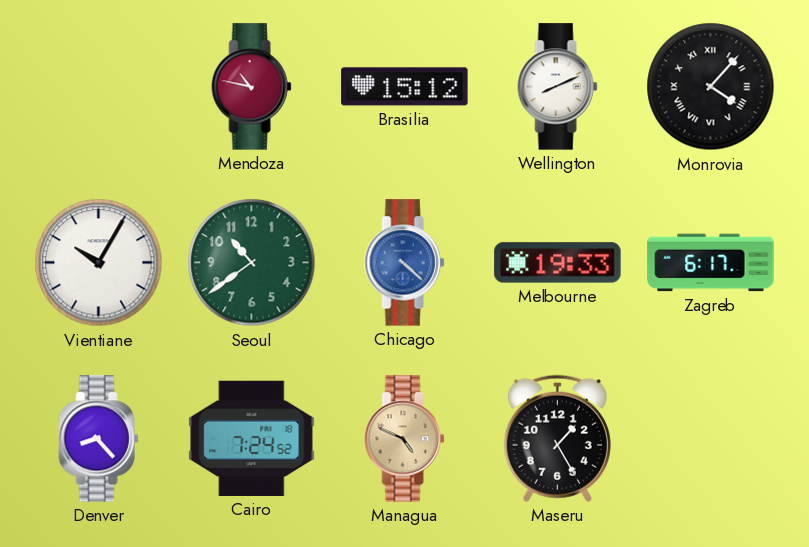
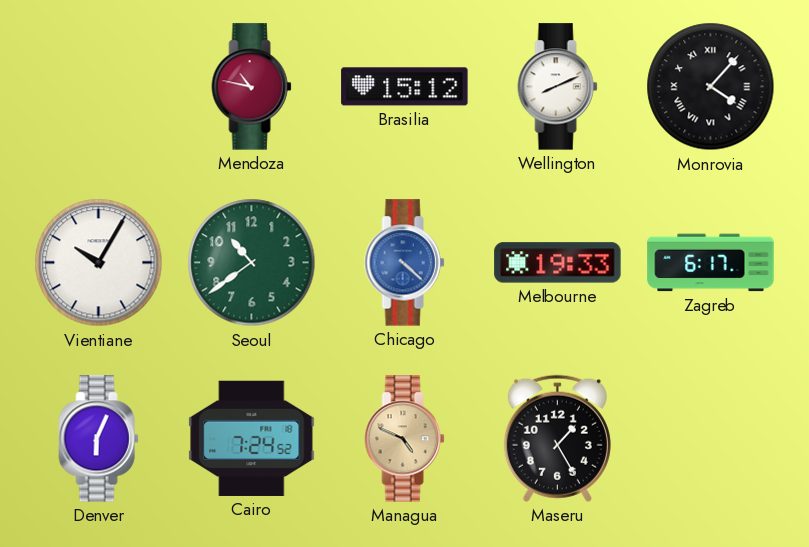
Denver: 8:23 -> 6:04 (99, 439)
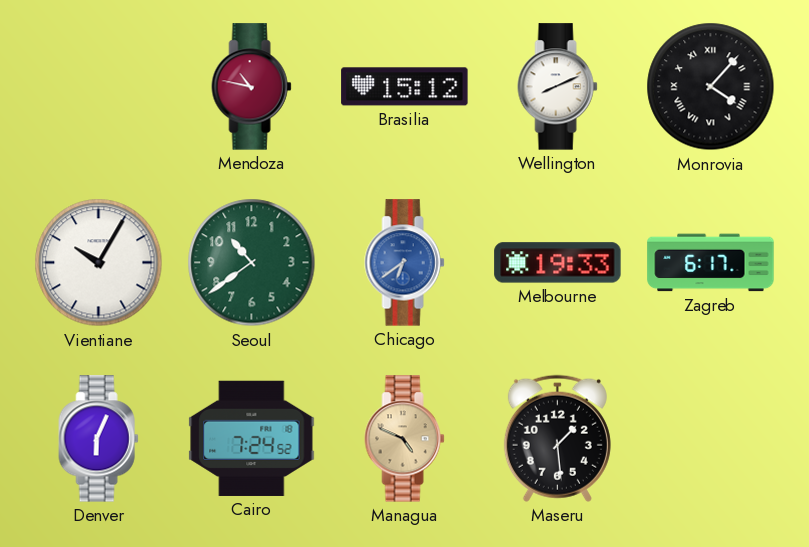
Chicago: 4:22 -> 6:39 (405, 263)
Maseru: 1:25 -> 1:29 (557, 438)
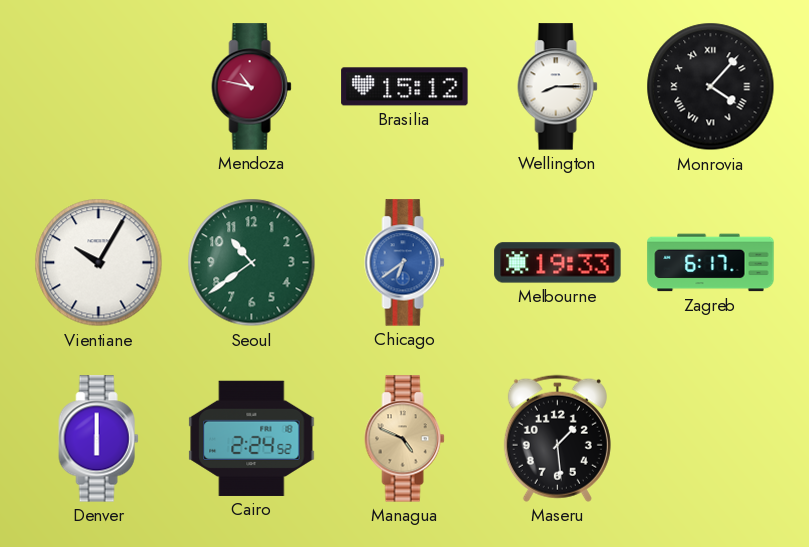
Wellington: 8:11 -> 8:15 (558, 87)
Denver: 6:04 -> 6:00 (99, 439)
Cairo: 7:24 -> 2:24 (252, 438)
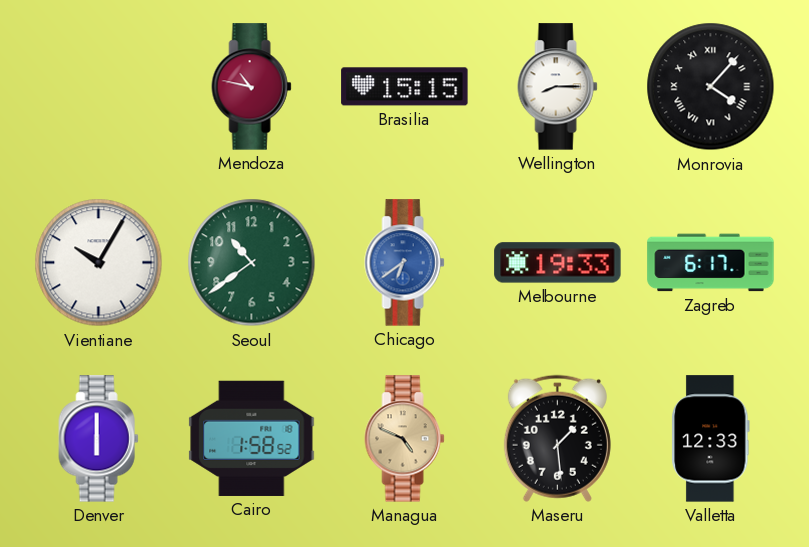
Brasilia: 15:12 -> 15:15 (405, 87)
Cairo: 2:24 -> 1:58 (252, 438)
Valletta: none -> 12:33 (711, 439)
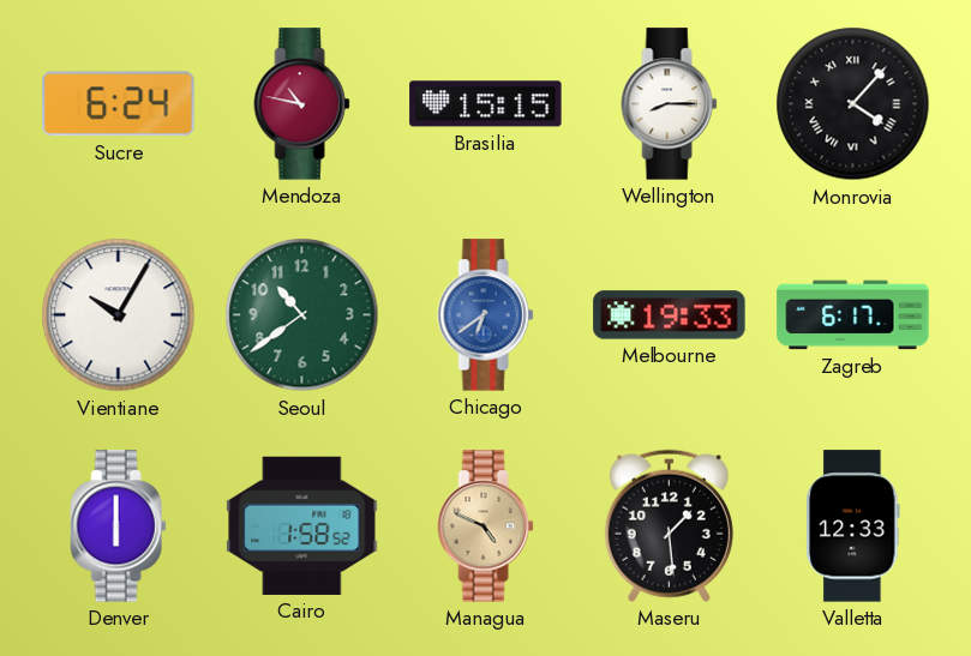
Sucre: none -> 6:24 (119, 104)
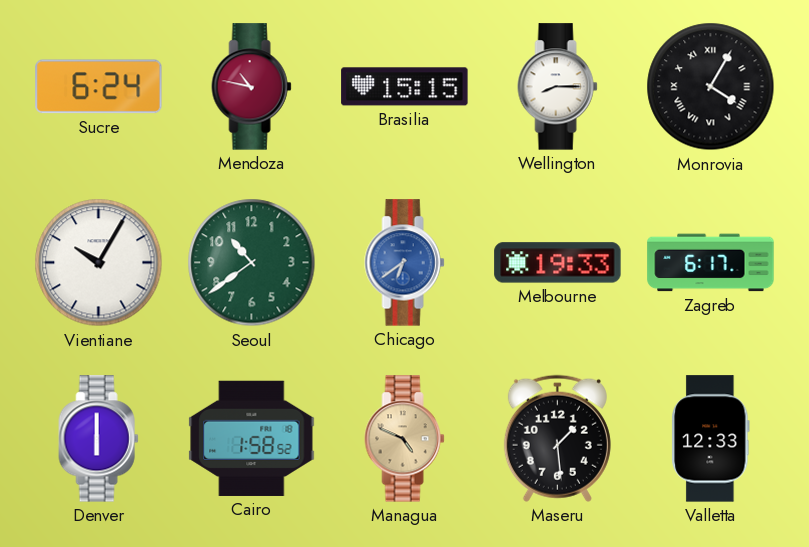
Monrovia: 4:07 -> 4:05 (711, 87)
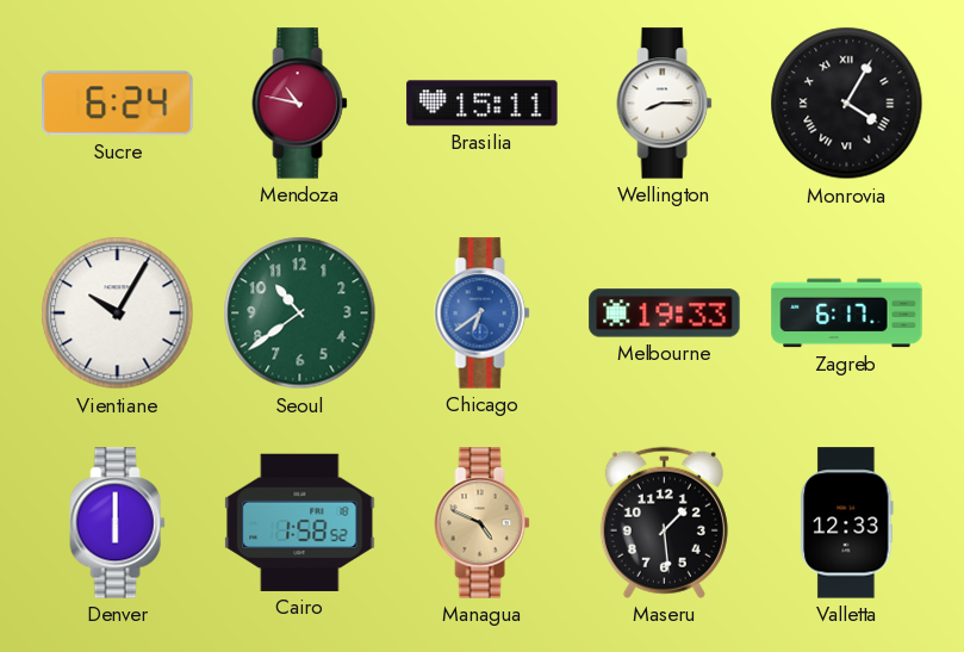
Brasilia: 15:15 -> 15:11 (483, 104)
